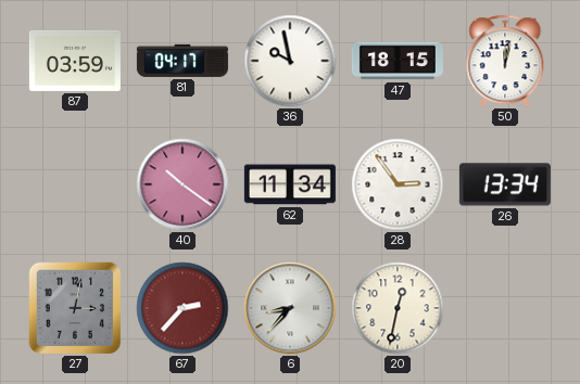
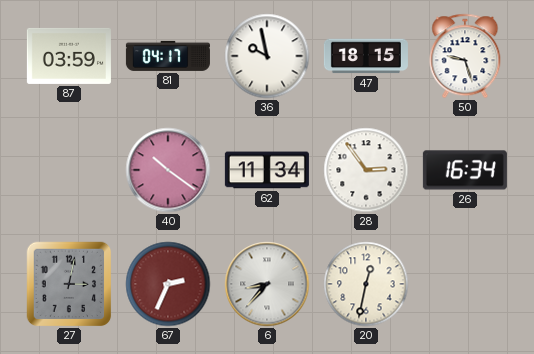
50: 12:02 -> 9:27 (465, 56)
26: 13:34 -> 16:34 (465, 170)
67: 2:37 -> 2:34 (168, 284)
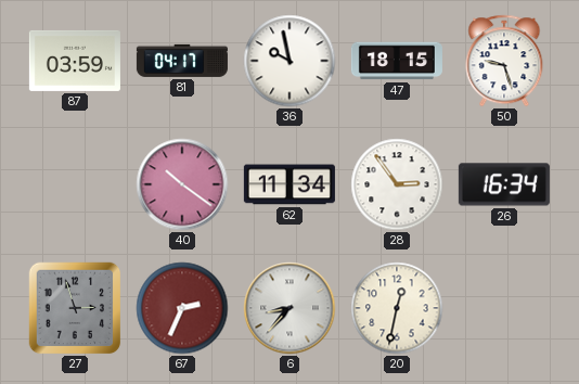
27: 3:02 -> 2:57 (75, 308)
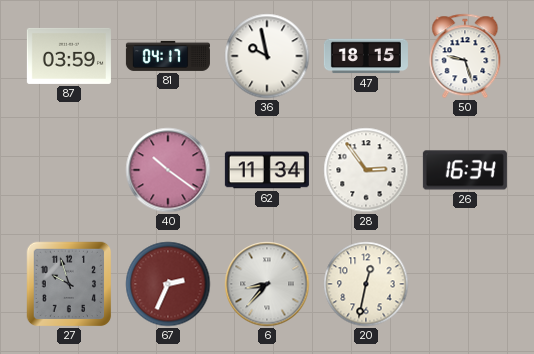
27: 2:57 -> 9:57 (69, 284)
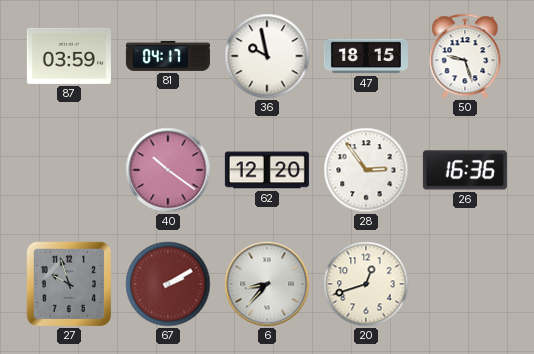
62: 11:34 -> 12:20 (267, 170)
26: 16:34 -> 16:36 (465, 170)
67: 2:34 -> 2:10 (168, 284)
20: 12:32 -> 12:42 (366, 284)
